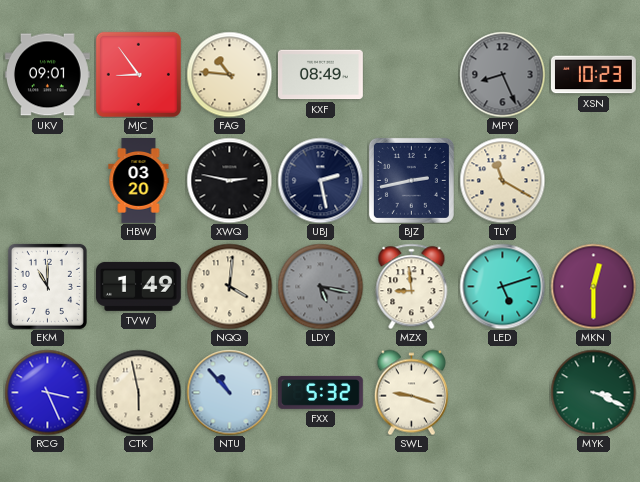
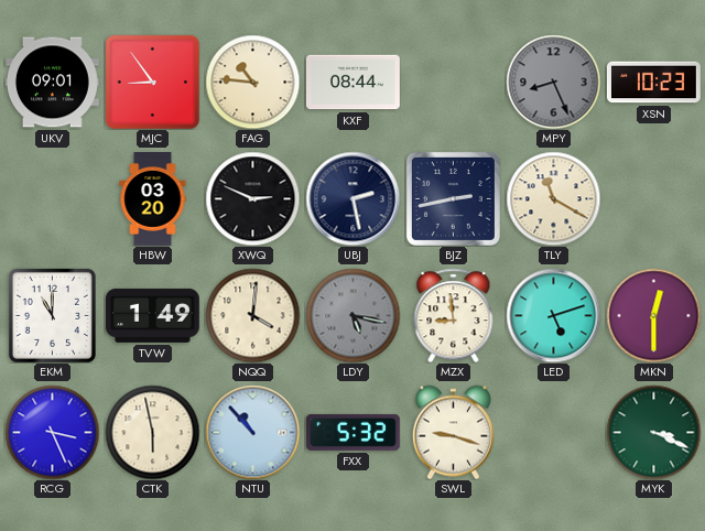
KXF: 08:49 -> 08:44 (352, 83)
XWQ: 2:47 -> 2:49 (252, 198)
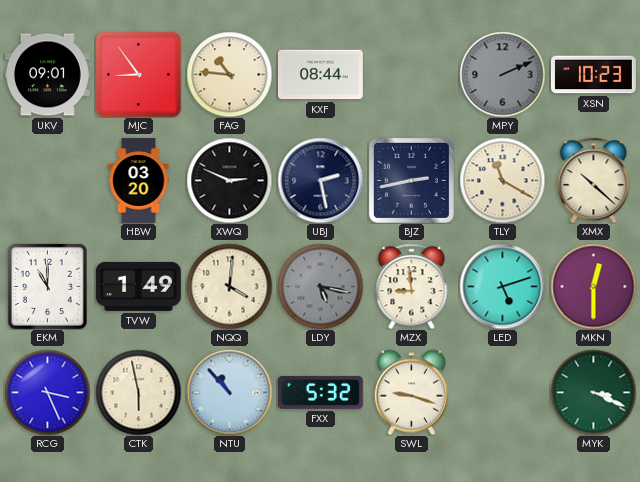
MPY: 8:26 -> 2:11 (502, 74)
XMX: none -> 10:22 (594, 180)
